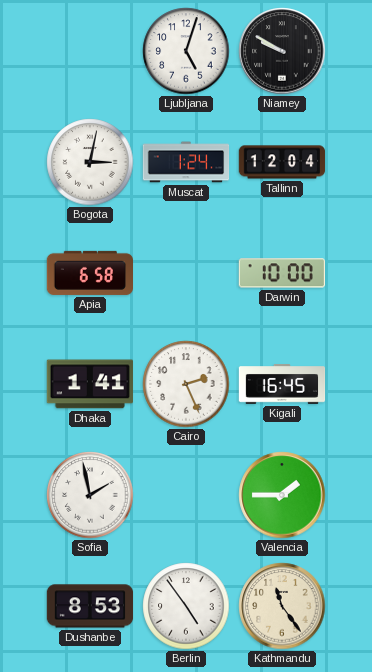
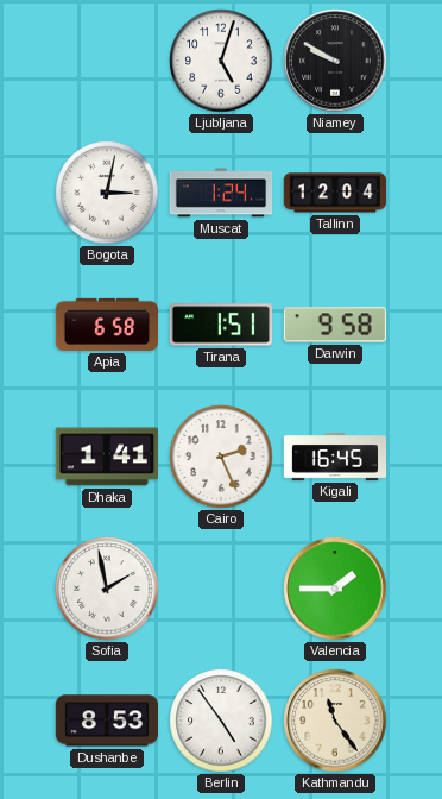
Tirana: none -> 1:51 (220, 325)
Darwin: 10:00 -> 9:58 (335, 325)
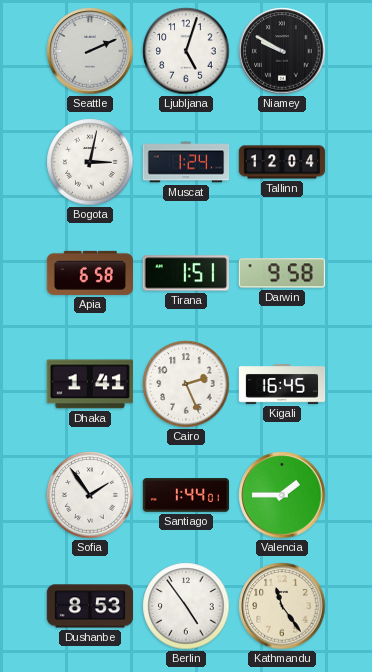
Seattle: none -> 2:11 (90, 51)
Sofia: 1:58 -> 1:54 (90, 495)
Santiago: none -> 1:44 (186, 495)
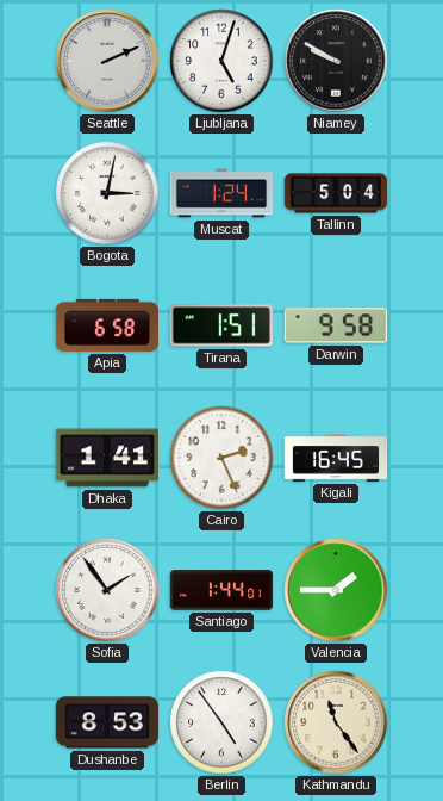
Tallinn: 12:04 -> 5:04 (336, 193)
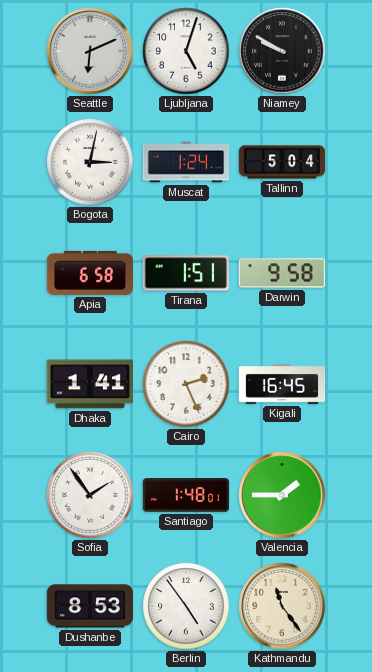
Seattle: 2:11 -> 6:11 (90, 51)
Santiago: 1:44 -> 1:48 (186, 495)
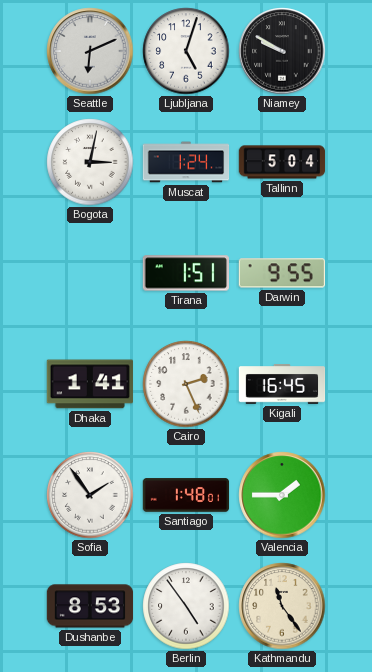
Apia: 6:58 -> none (90, 273)
Darwin: 9:58 -> 9:55 (282, 273)
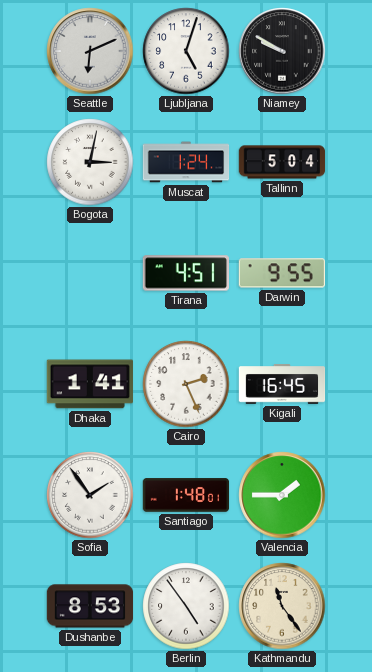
Tirana: 1:51 -> 4:51 (185, 273)
